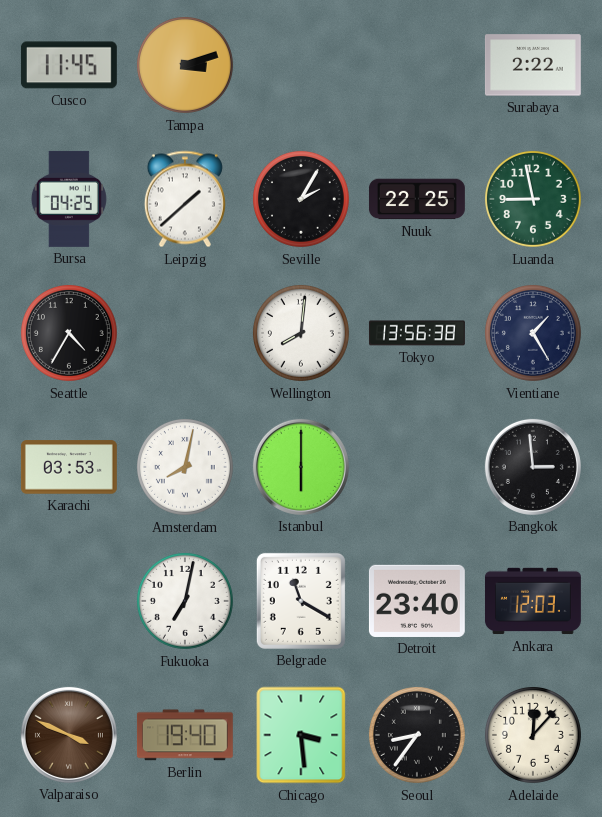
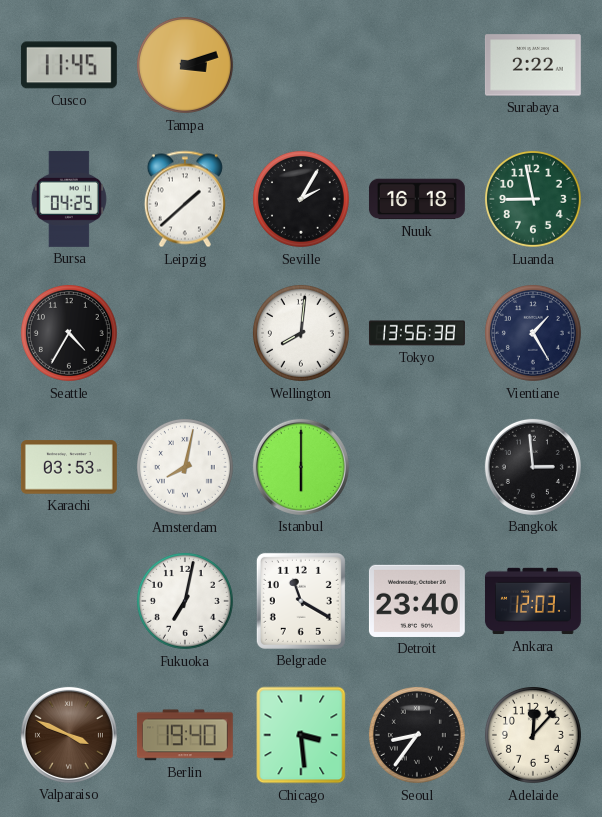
Nuuk: 22:25 -> 16:18 (417, 199)
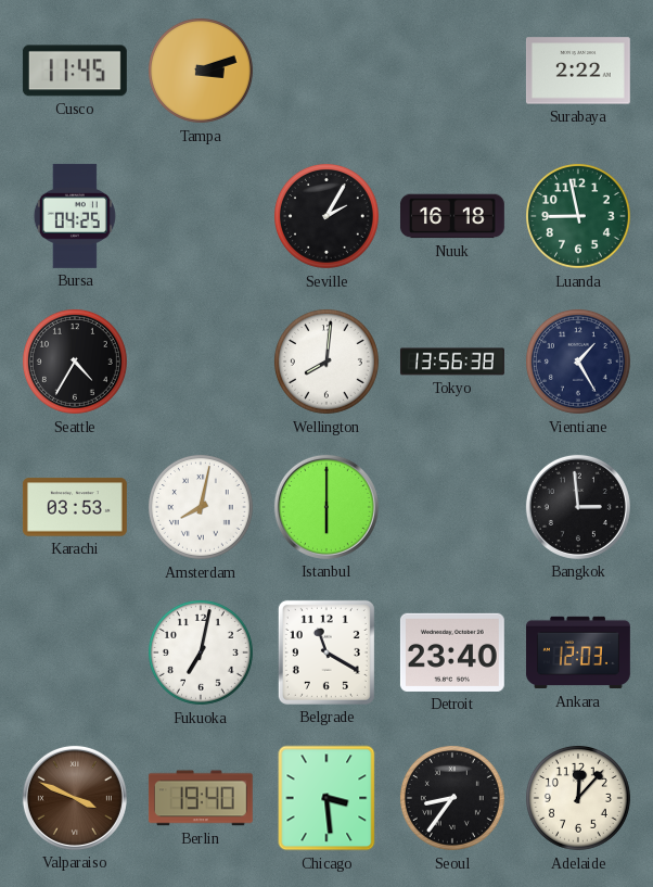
Leipzig: 1:38 -> none (185, 199)
